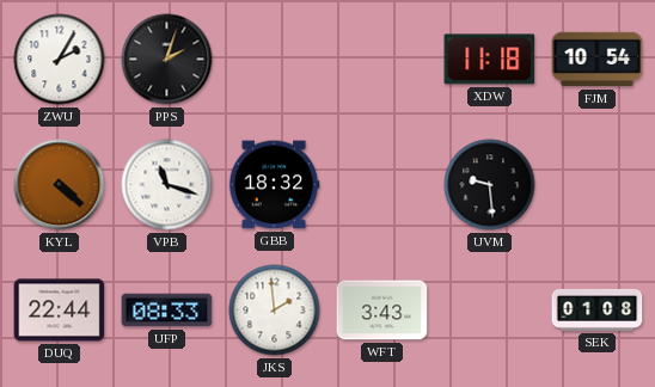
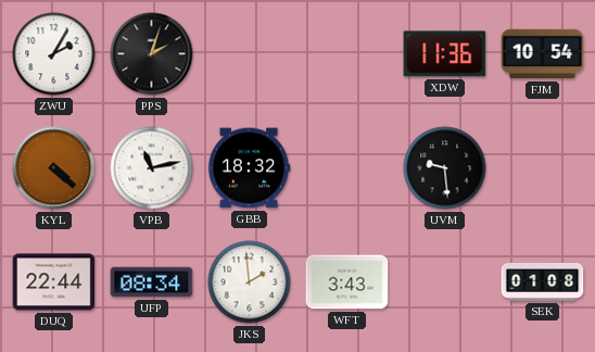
XDW: 11:18 -> 11:36 (445, 54)
VPB: 11:18 -> 11:13 (152, 168)
UFP: 08:33 -> 08:34 (152, 282)
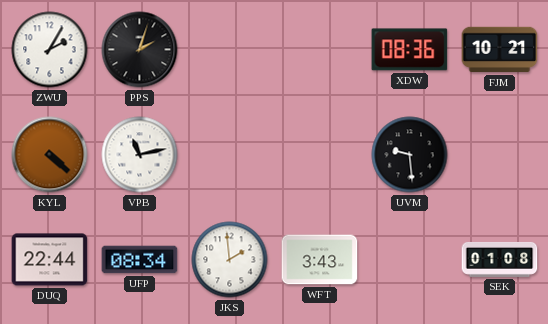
XDW: 11:36 -> 08:36 (410, 50)
FJM: 10:54 -> 10:21 (500, 50)
GBB: 18:32 -> none (249, 168)
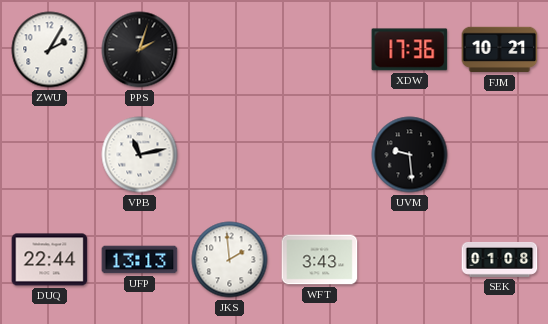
XDW: 08:36 -> 17:36 (410, 50)
KYL: 4:22 -> none (50, 155)
UFP: 08:34 -> 13:13 (140, 260)
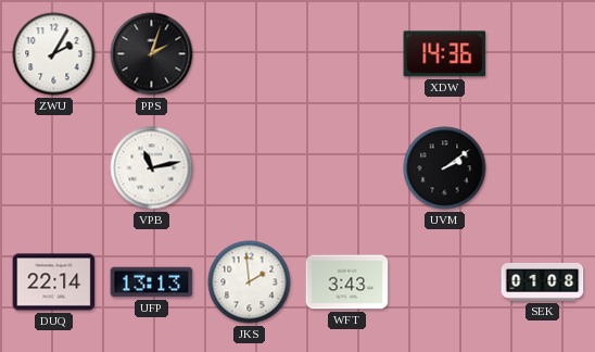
XDW: 17:36 -> 14:36 (445, 54)
FJM: 10:21 -> none (500, 50)
UVM: 9:29 -> 2:09 (445, 168)
DUQ: 22:44 -> 22:14 (54, 282)
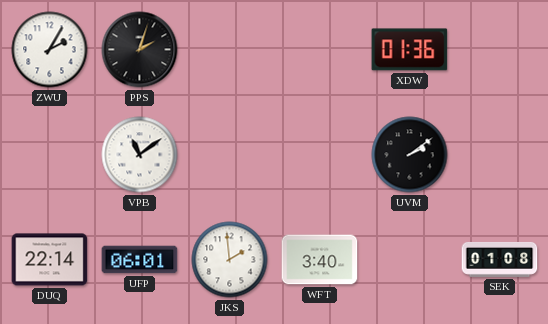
XDW: 14:36 -> 01:36 (410, 50)
VPB: 11:13 -> 11:09 (140, 155)
UFP: 13:13 -> 06:01 (140, 260)
WFT: 3:43 -> 3:40 (320, 260)
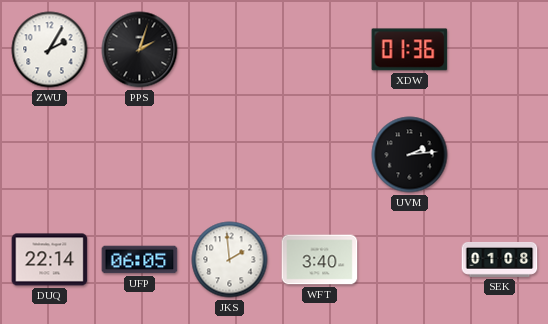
VPB: 11:09 -> none (140, 155)
UVM: 2:09 -> 2:14 (410, 155)
UFP: 06:01 -> 06:05 (140, 260)
